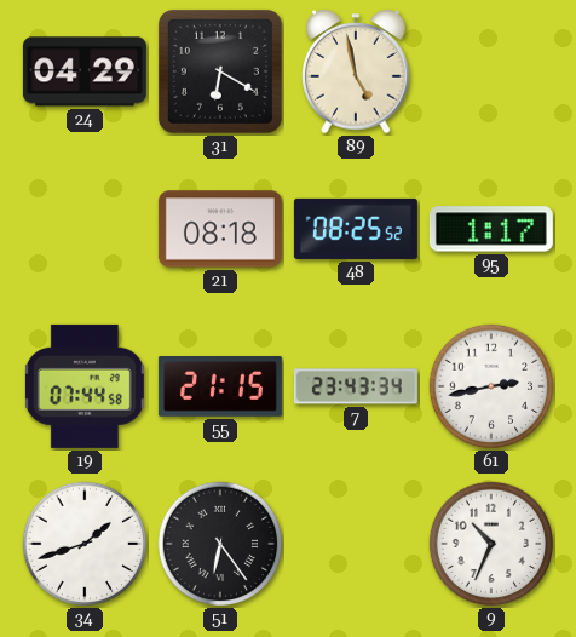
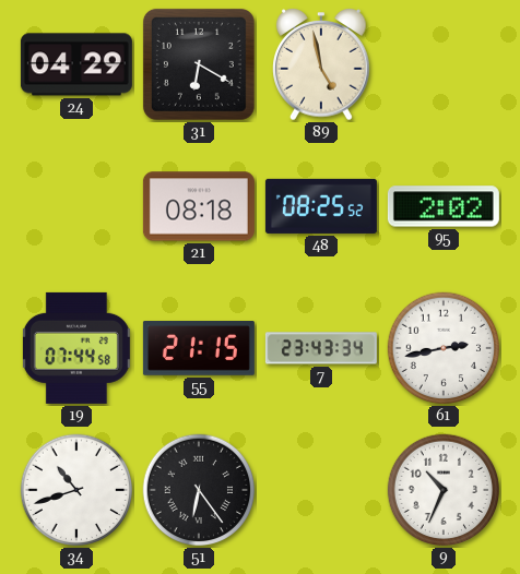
95: 1:17 -> 2:02 (444, 206)
34: 1:42 -> 10:42 (76, 490)
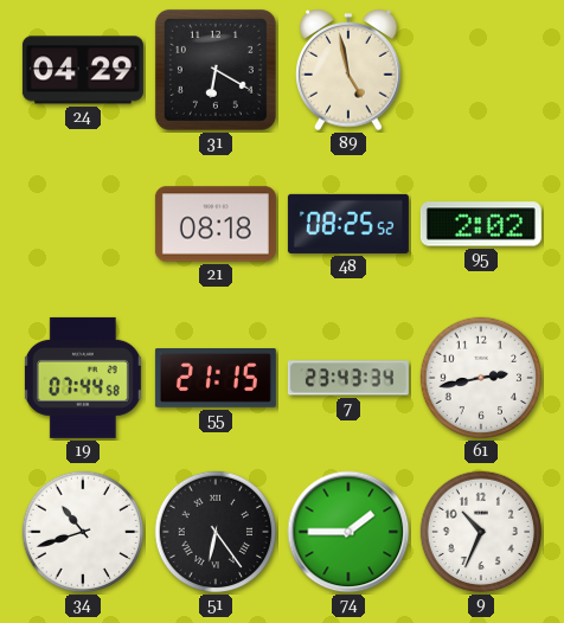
74: none -> 1:45 (348, 532)
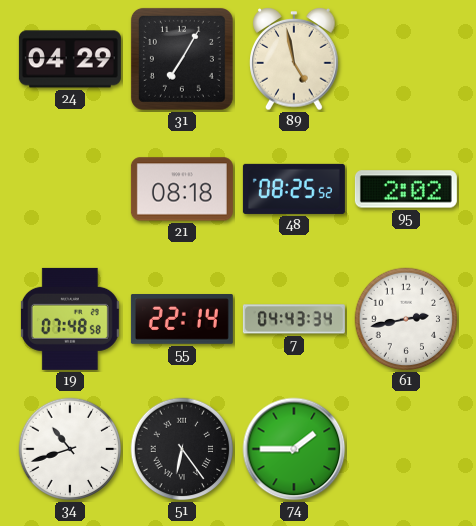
31: 6:20 -> 7:05 (182, 59)
19: 07:44 -> 07:48 (70, 319)
55: 21:15 -> 22:14 (182, 320)
7: 23:43 -> 04:43 (294, 319)
9: 10:34 -> none (481, 532)
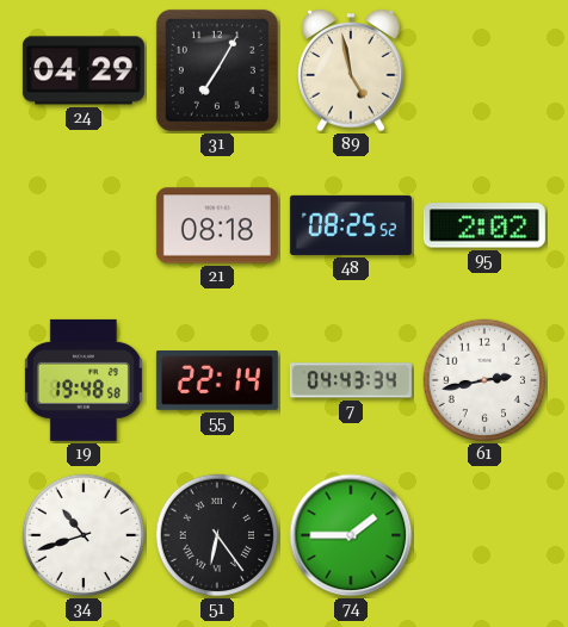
19: 07:48 -> 19:48 (84, 380)
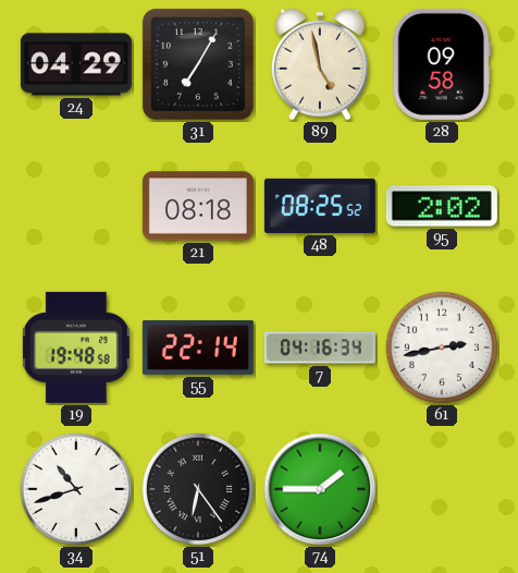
28: none -> 09:58 (442, 64)
7: 04:43 -> 04:16 (320, 348)
